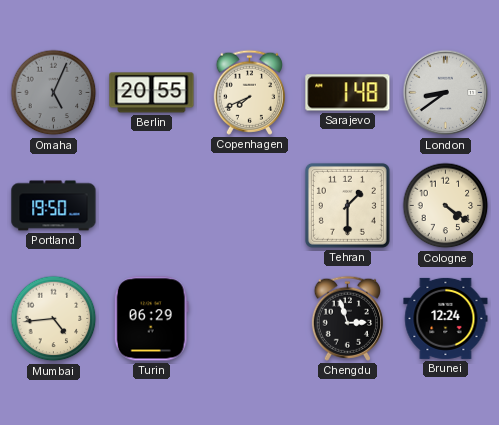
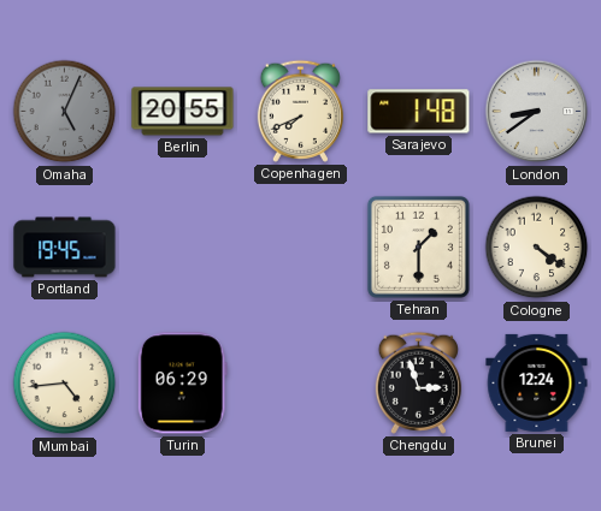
Portland: 19:50 -> 19:45 (65, 248)
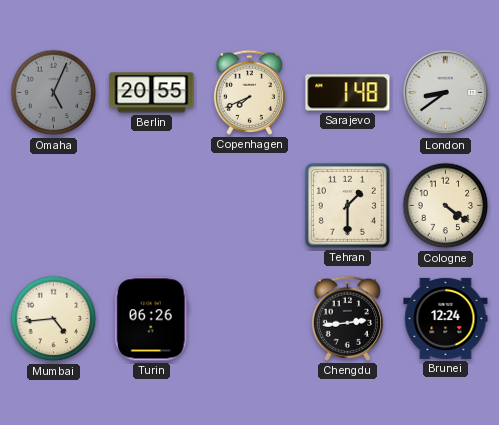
Portland: 19:45 -> none (65, 248)
Turin: 06:29 -> 06:26 (151, 319)
Chengdu: 2:57 -> 2:44 (347, 318)
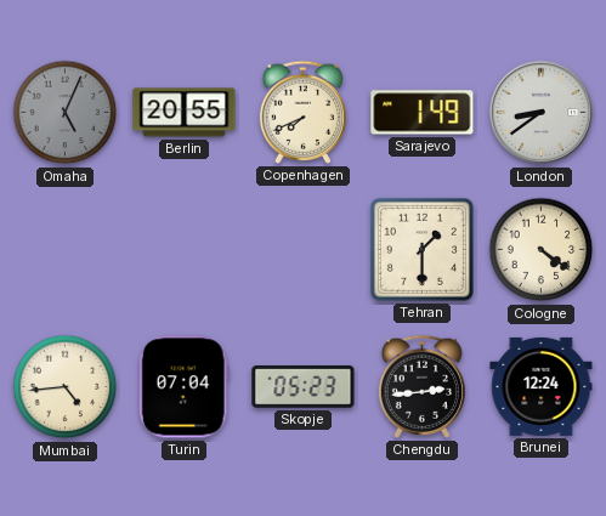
Sarajevo: 1:48 -> 1:49 (423, 113)
Turin: 06:26 -> 07:04 (183, 387)
Skopje: none -> 05:23 (304, 386)
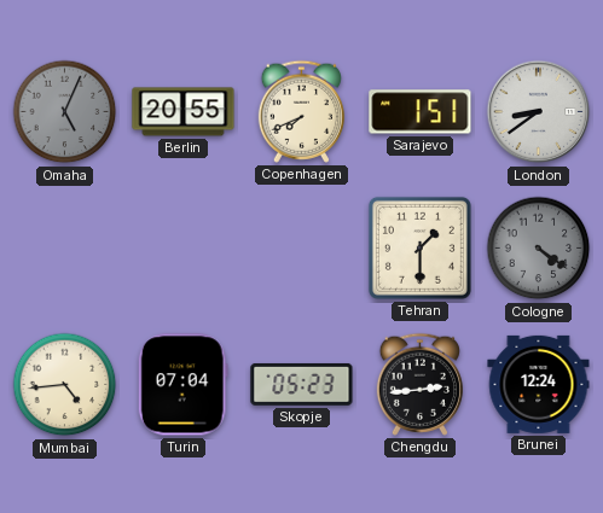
Sarajevo: 1:49 -> 1:51 (421, 112)
Cologne dial: cream -> grey (539, 249)
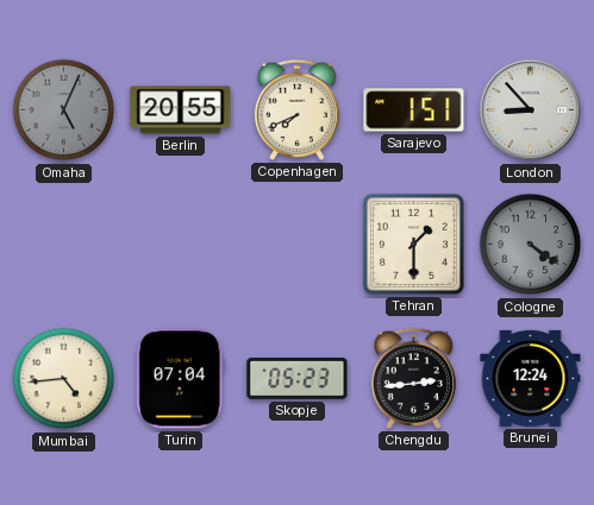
London: 8:39 -> 8:53 (531, 111)
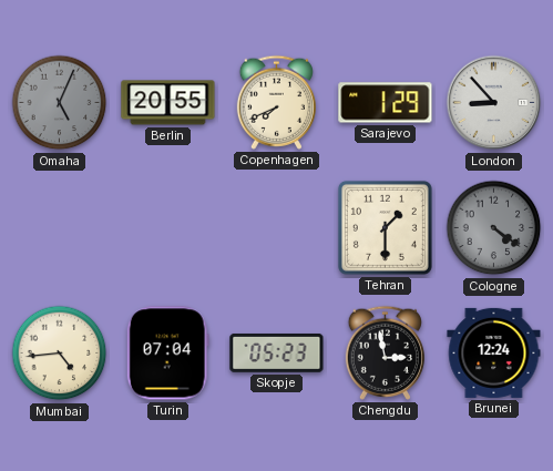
Sarajevo: 1:51 -> 1:29 (386, 103)
Chengdu: 2:44 -> 2:58 (385, 352)
